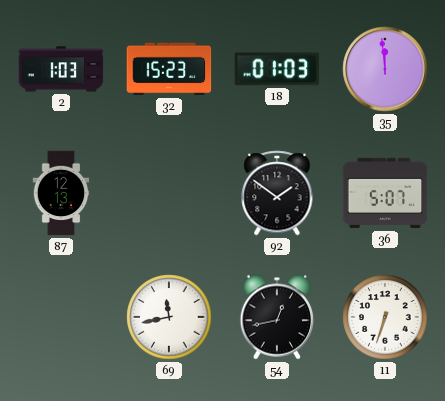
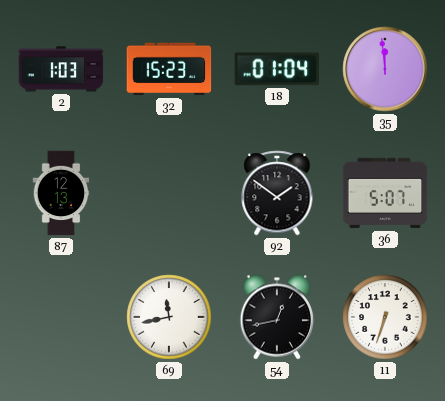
18: 01:03 -> 01:04 (277, 69)
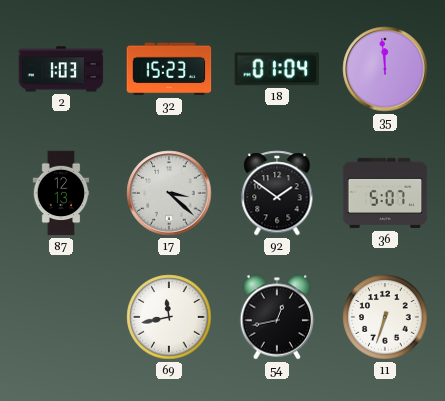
17: none -> 3:22 (169, 193)
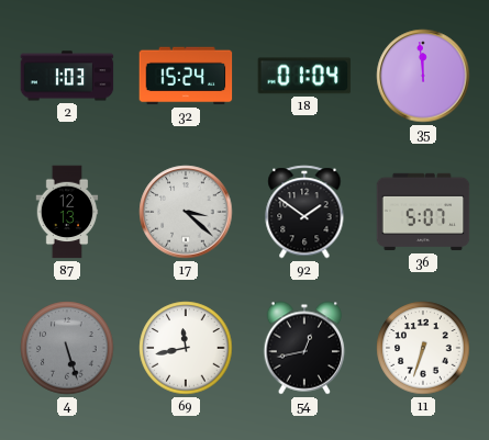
32: 15:23 -> 15:24 (186, 76)
4: none -> 5:27 (67, 348)
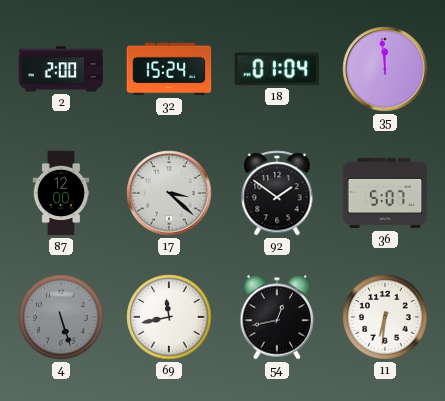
2: 1:03 -> 2:00 (61, 69)
87: 12:13 -> 12:00 (61, 193)
11: 6:33 -> 6:31 (385, 317)
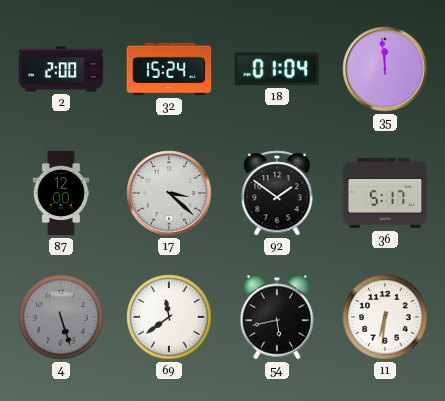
36: 5:07 -> 5:17 (385, 193)
69: 11:43 -> 11:39 (169, 317)
54: 12:43 -> 5:43 (277, 317)
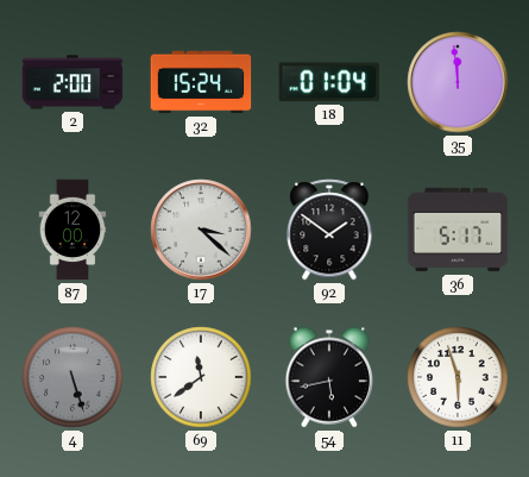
11: 6:31 -> 5:57 (458, 377)
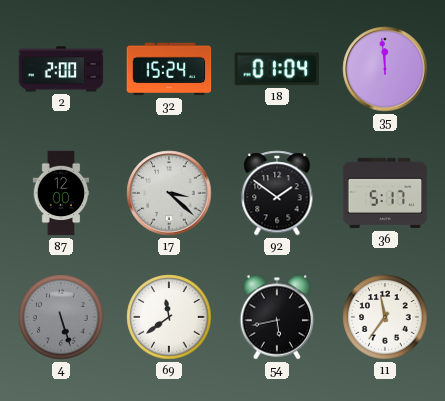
11: 5:57 -> 11:36 (385, 317)
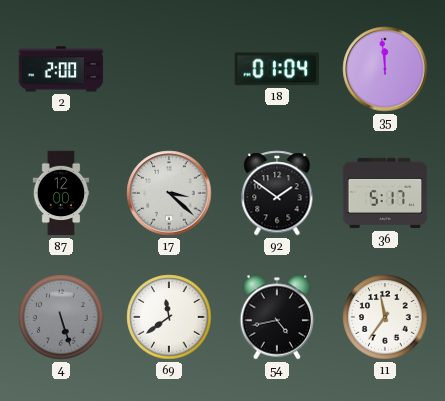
32: 15:24 -> none (169, 69)
54: 5:43 -> 4:43 (277, 317)
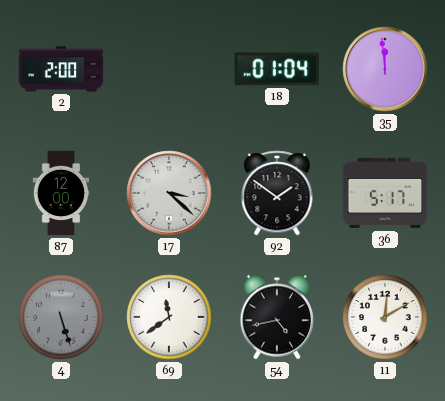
11: 11:36 -> 12:10 (385, 317)
